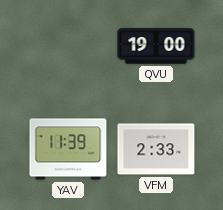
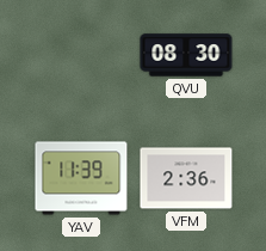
QVU: 19:00 -> 08:30 (186, 55)
VFM: 2:33 -> 2:36 (186, 178)
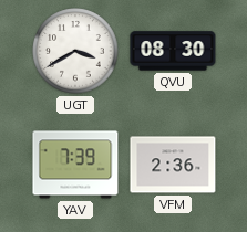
UGT: none -> 3:40 (75, 51)
YAV: 11:39 -> 7:39 (75, 165)
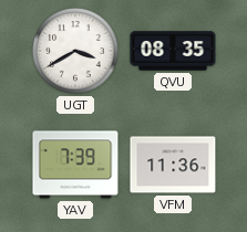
QVU: 08:30 -> 08:35 (173, 51)
VFM: 2:36 -> 11:36 (173, 165)
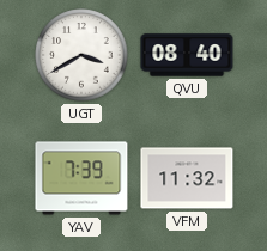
QVU: 08:35 -> 08:40 (187, 55)
VFM: 11:36 -> 11:32 (187, 178)
